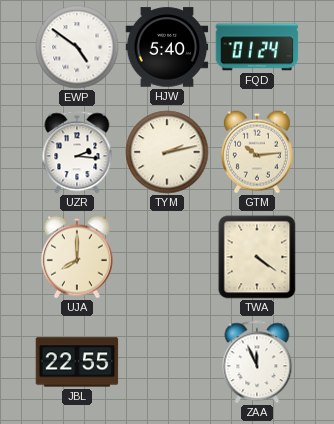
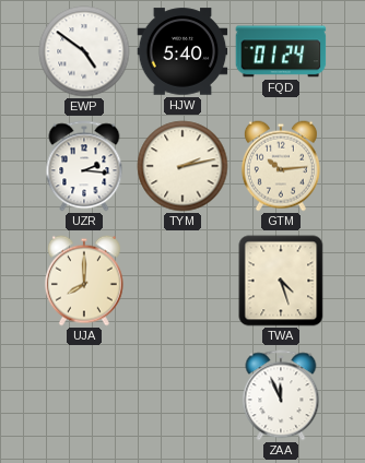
TWA: 4:21 -> 4:27 (281, 281)
JBL: 22:55 -> none (77, 362)
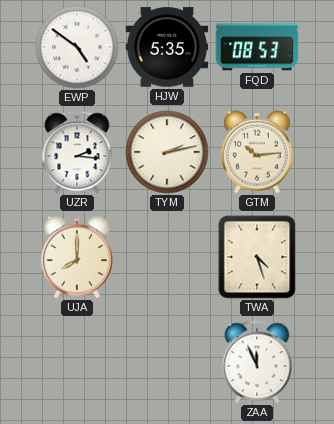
HJW: 5:40 -> 5:35 (167, 47)
FQD: 01:24 -> 08:53 (257, 47)
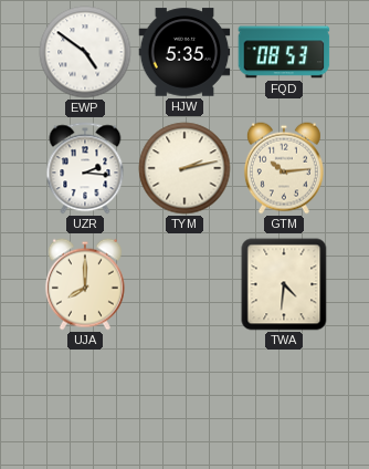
TWA: 4:27 -> 4:31 (284, 284)
ZAA: 11:56 -> none (257, 362)
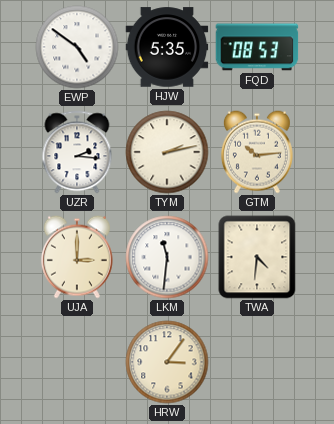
UJA: 8:00 -> 3:00 (77, 257)
LKM: none -> 11:31 (167, 257)
HRW: none -> 3:06 (167, 362)
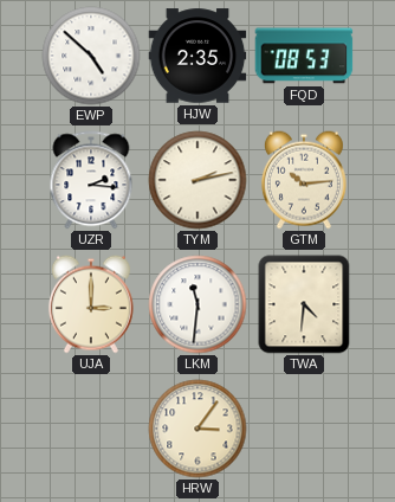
EWP: 4:51 -> 4:52 (91, 56)
HJW: 5:35 -> 2:35 (197, 56)
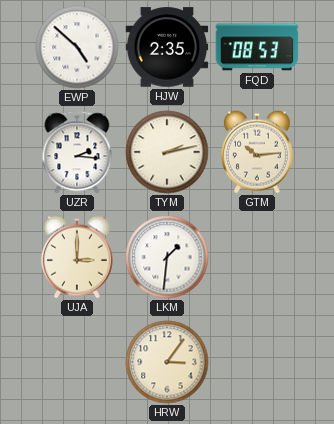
LKM: 11:31 -> 1:31 (167, 257)
TWA: 4:31 -> none (304, 304)
